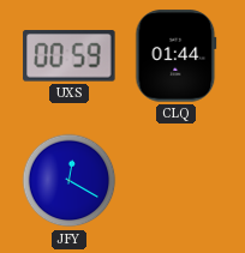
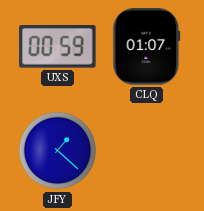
CLQ: 01:44 -> 01:07 (147, 47)
JFY: 12:20 -> 1:22 (58, 151)
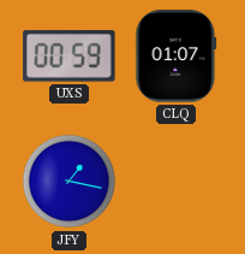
JFY: 1:22 -> 1:17 (70, 182)
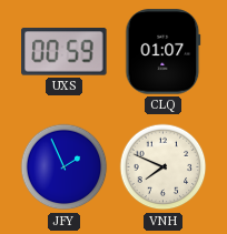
JFY: 1:17 -> 1:56 (65, 167)
VNH: none -> 7:49 (164, 167)
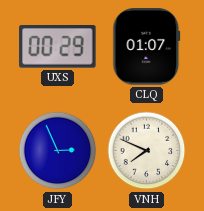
UXS: 00:59 -> 00:29 (58, 47)
JFY: 1:56 -> 2:56 (58, 151)
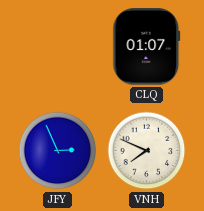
UXS: 00:29 -> none (58, 47)
